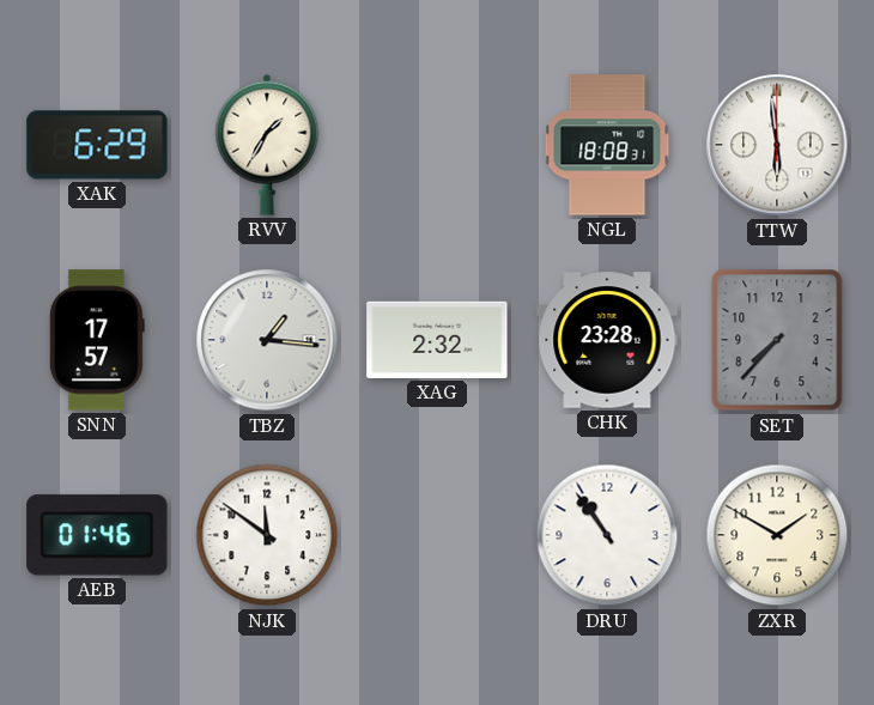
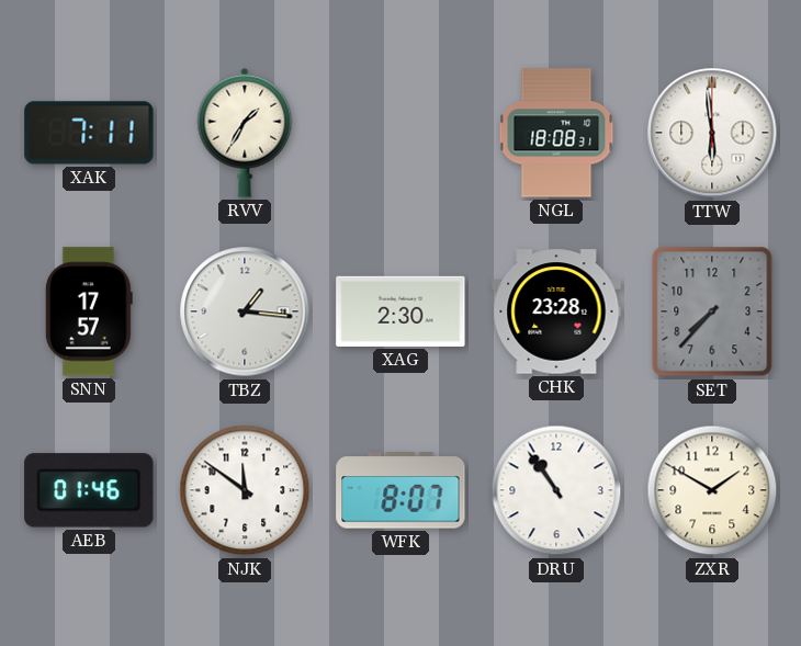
XAK: 6:29 -> 7:11 (89, 133)
XAG: 2:32 -> 2:30 (400, 311)
WFK: none -> 8:07 (400, 490)
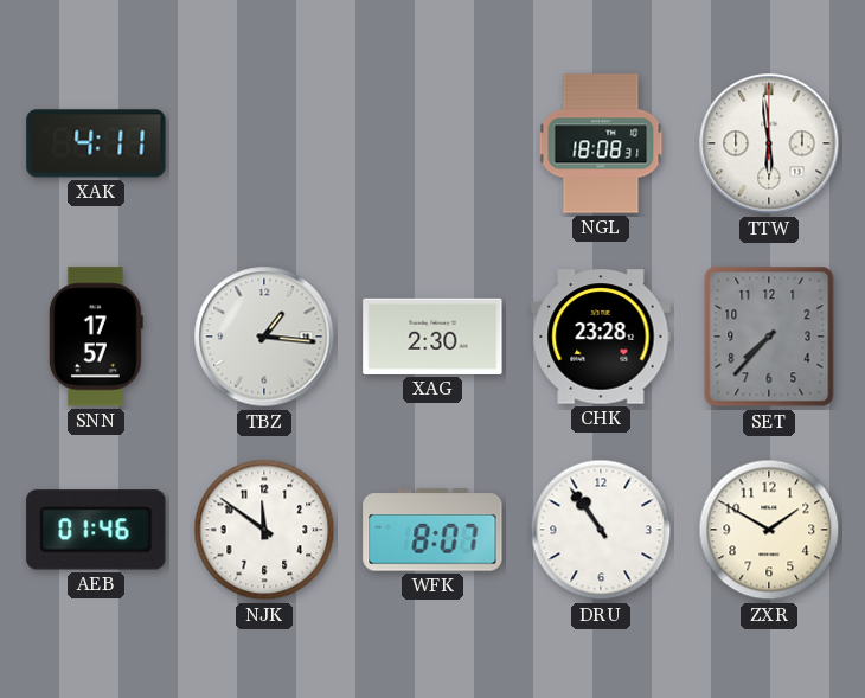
XAK: 7:11 -> 4:11 (96, 143)
RVV: 1:35 -> none (245, 133)
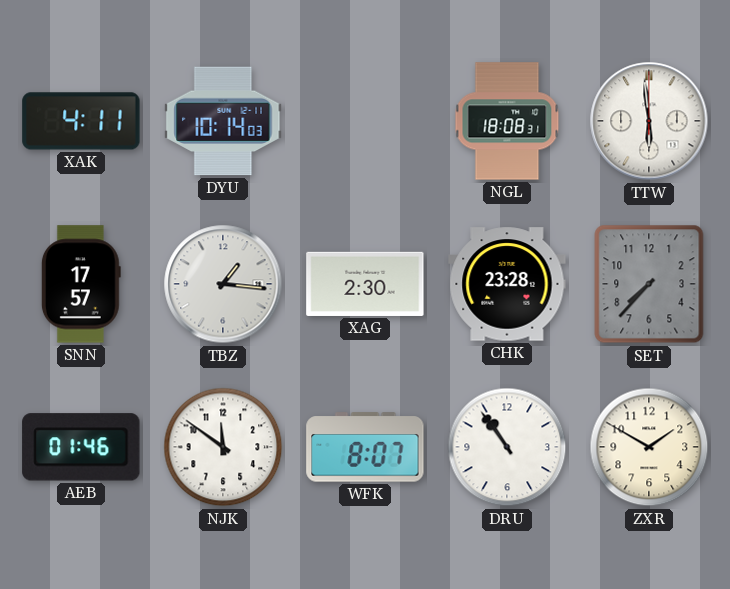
DYU: none -> 10:14 (223, 121)
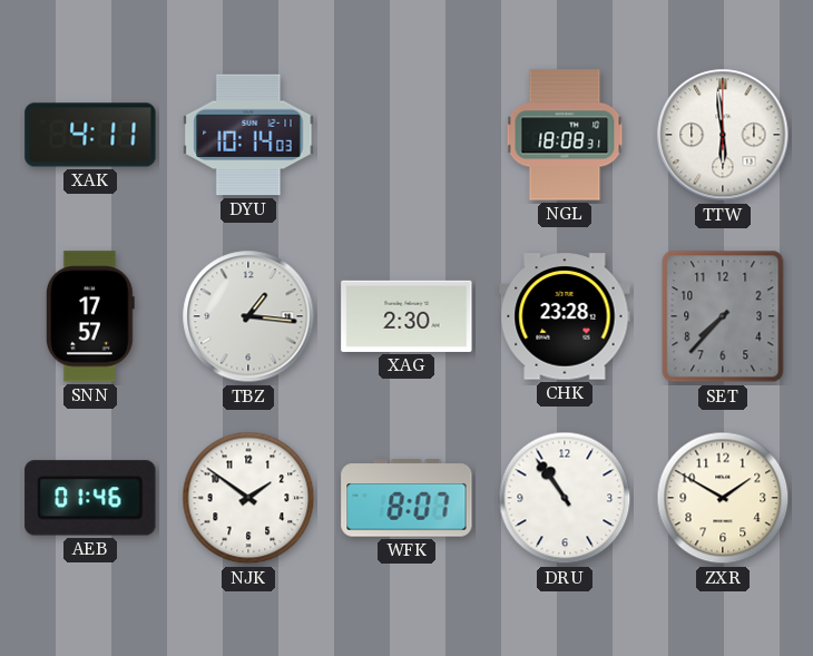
NJK: 11:51 -> 1:51 (248, 498)
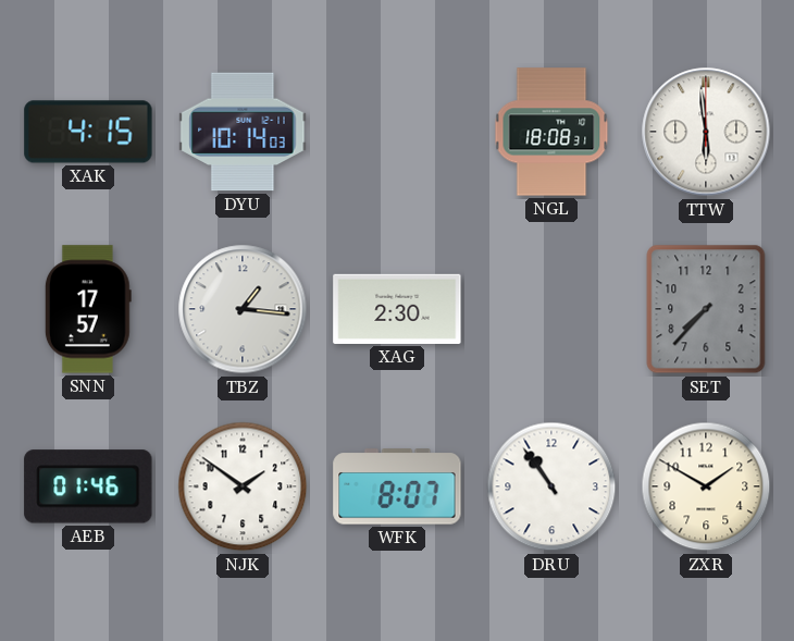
XAK: 4:11 -> 4:15 (88, 132)
CHK: 23:28 -> none (565, 316)
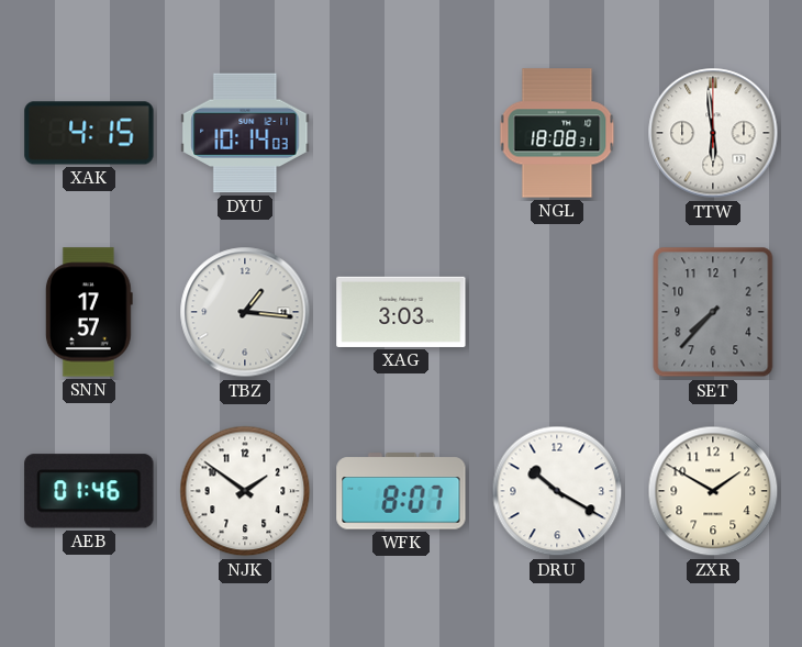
XAG: 2:30 -> 3:03 (401, 312)
DRU: 10:54 -> 10:20 (557, 491)
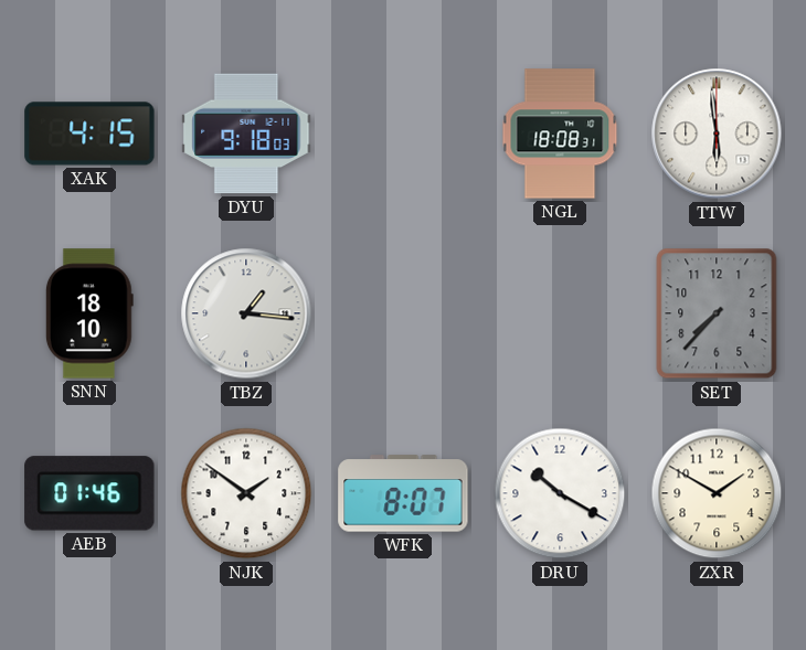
DYU: 10:14 -> 9:18 (246, 134)
SNN: 17:57 -> 18:10 (89, 313)
XAG: 3:03 -> none (401, 312)
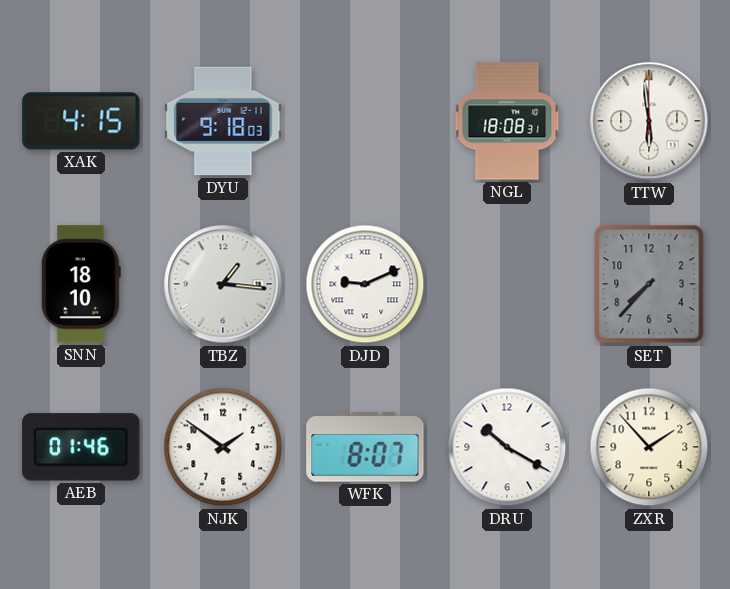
DJD: none -> 9:11 (365, 284)
ZXR: 1:50 -> 1:53 (649, 447)
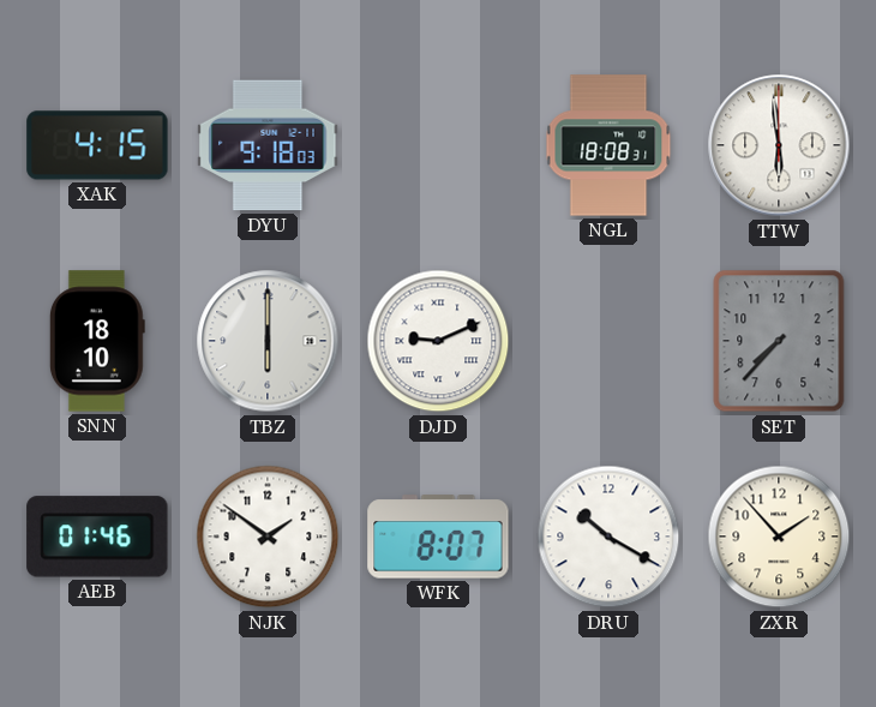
TBZ: 1:16 -> 6:00 (268, 341)
